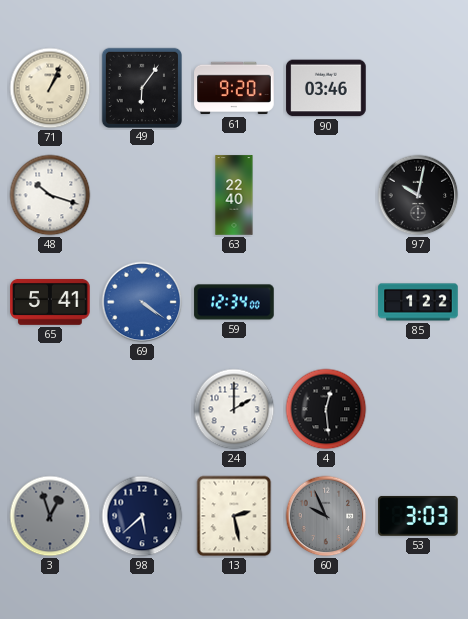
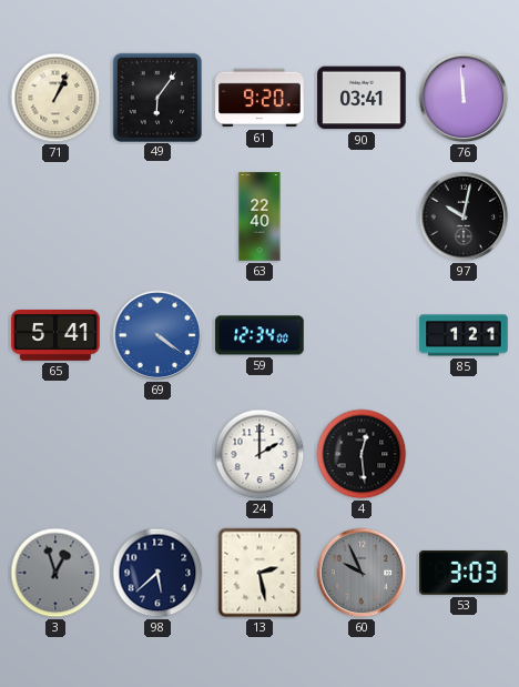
90: 03:46 -> 03:41 (362, 98)
76: none -> 11:59 (464, 98)
48: 10:18 -> none (50, 195)
85: 1:22 -> 1:21 (464, 335)
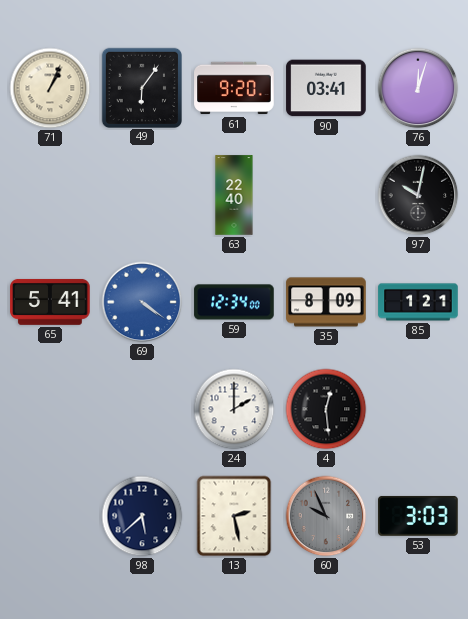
76: 11:59 -> 12:03 (418, 88)
35: none -> 8:09 (326, 302)
3: 12:57 -> none (55, 573)
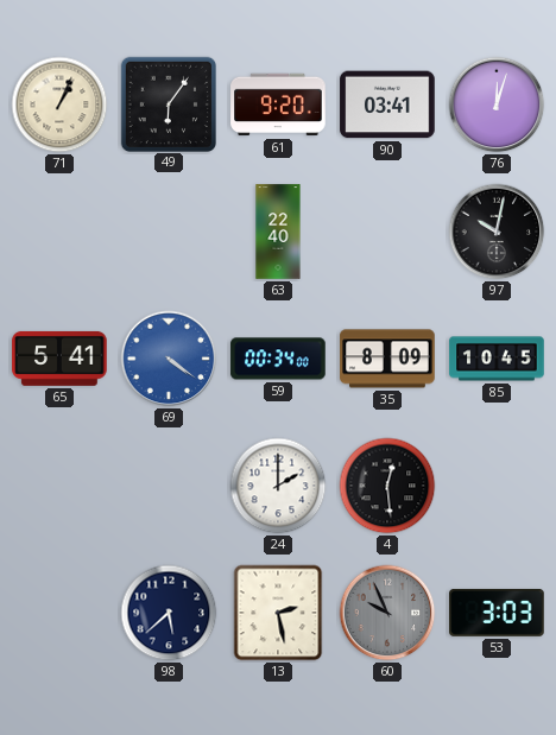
59: 12:34 -> 00:34 (278, 359)
85: 1:21 -> 10:45 (497, 359)
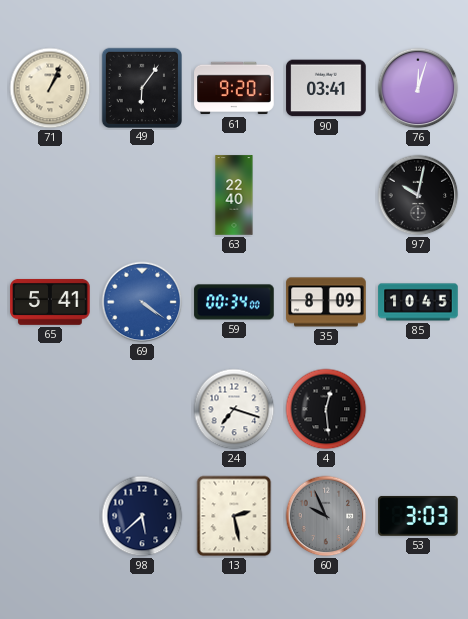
24: 2:00 -> 7:18 (234, 409)
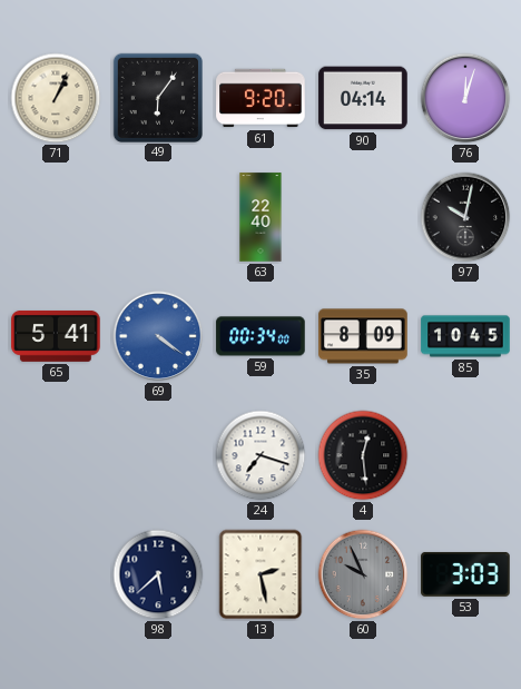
90: 03:41 -> 04:14 (363, 98)
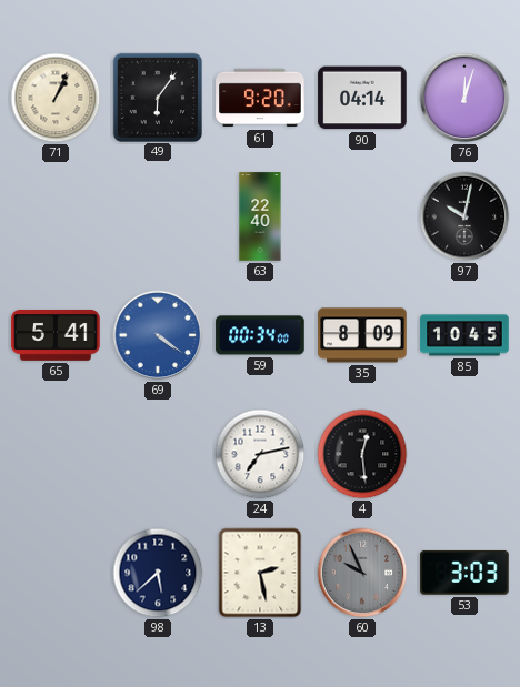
24: 7:18 -> 7:13 (260, 454)
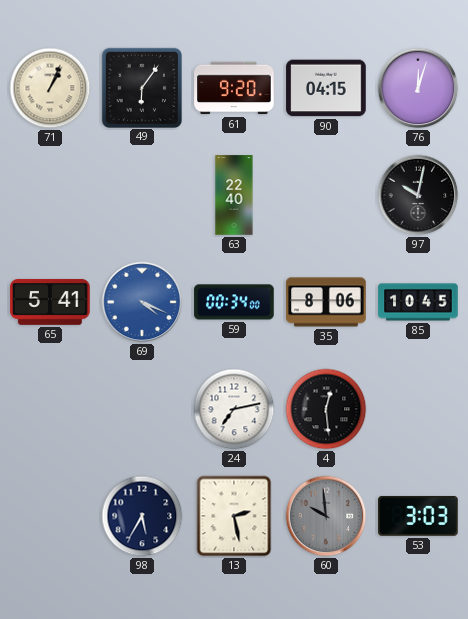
90: 04:14 -> 04:15 (326, 88)
69: 4:21 -> 4:19 (142, 302)
35: 8:09 -> 8:06 (326, 302)
98: 5:38 -> 5:35 (142, 516)
60: 9:56 -> 9:59 (326, 516)
